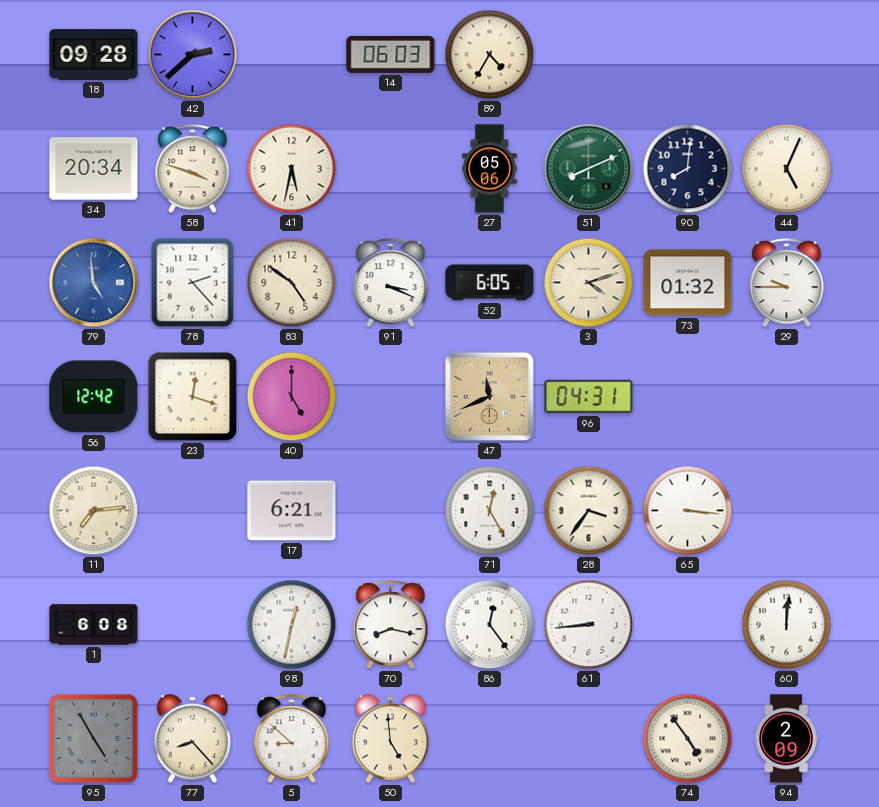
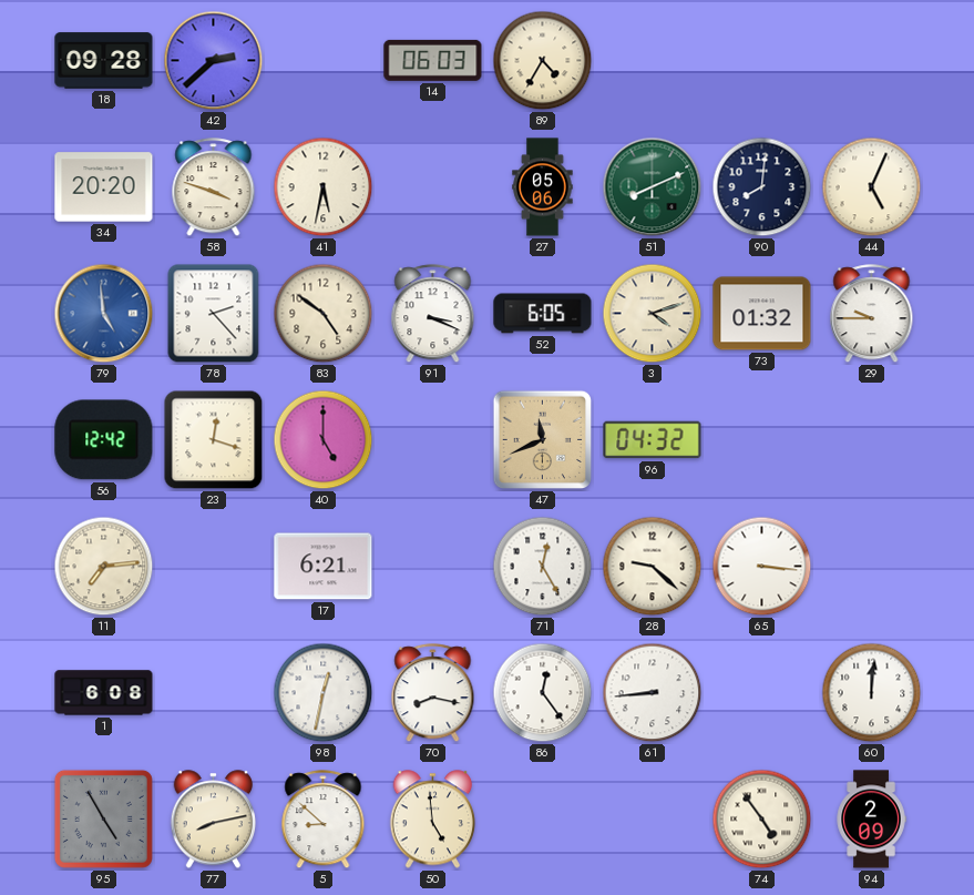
34: 20:34 -> 20:20 (104, 187)
96: 04:31 -> 04:32 (653, 440)
28: 3:36 -> 9:22 (653, 567)
77: 8:23 -> 8:13 (214, 820)
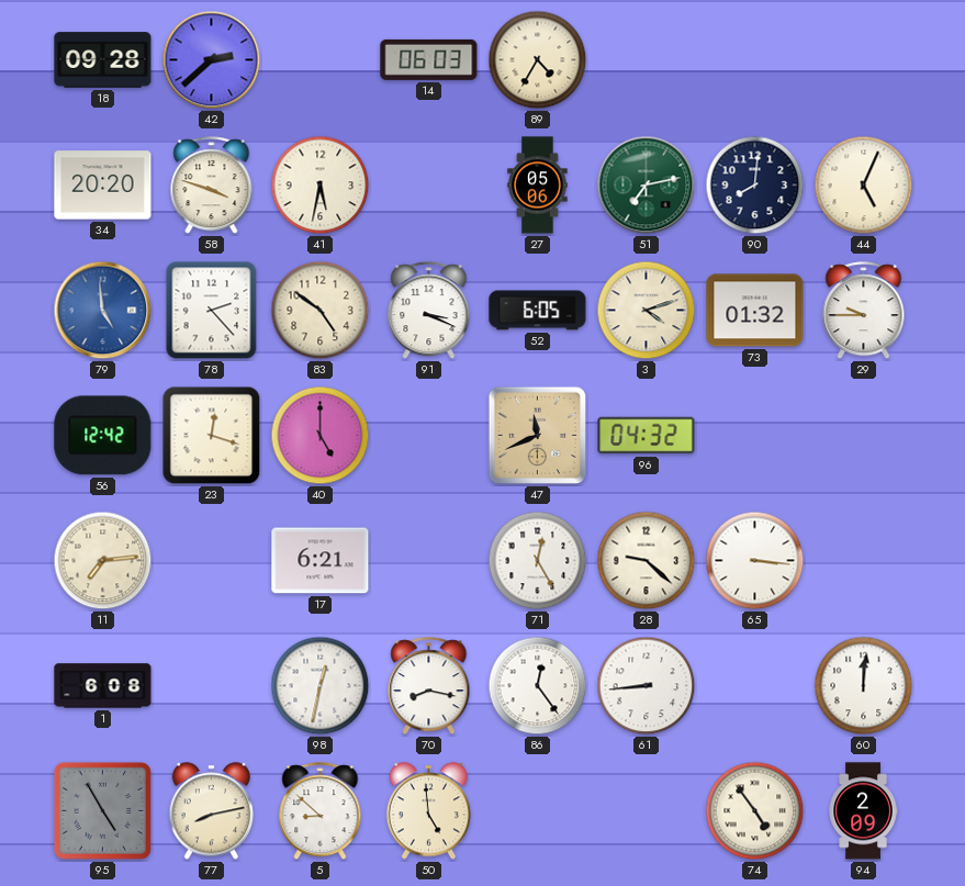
51: 8:11 -> 7:13 (647, 186)
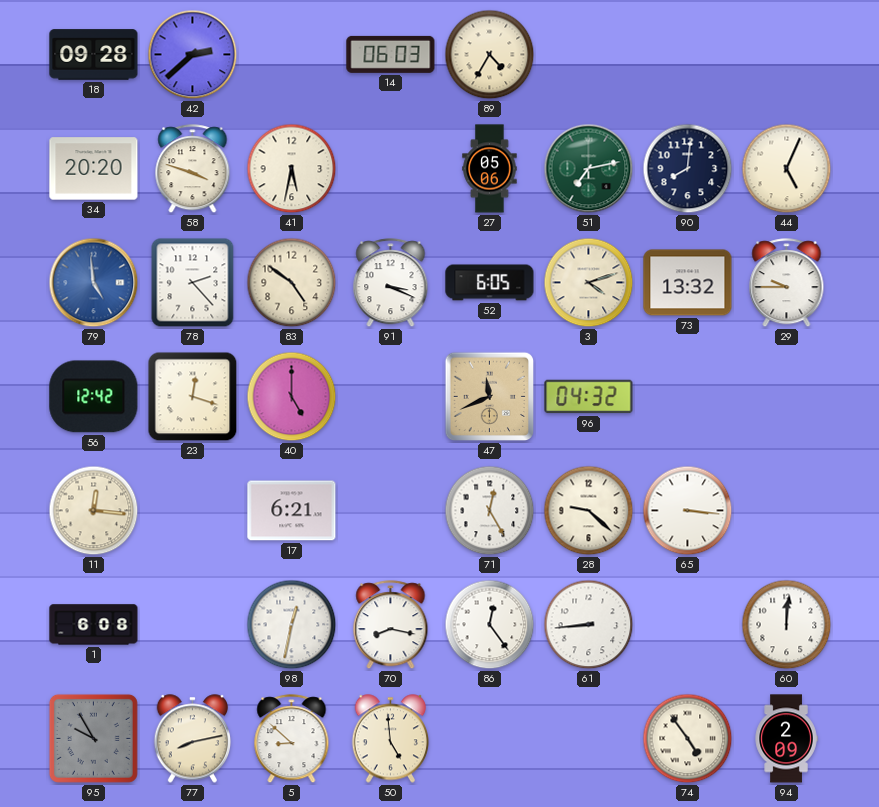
73: 01:32 -> 13:32 (688, 283)
11: 7:14 -> 12:16 (94, 511)
95: 4:55 -> 9:55 (93, 738)
